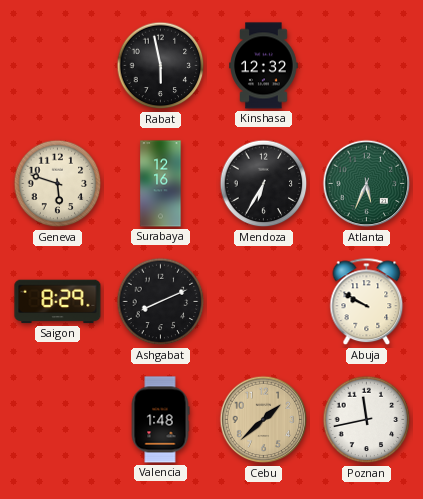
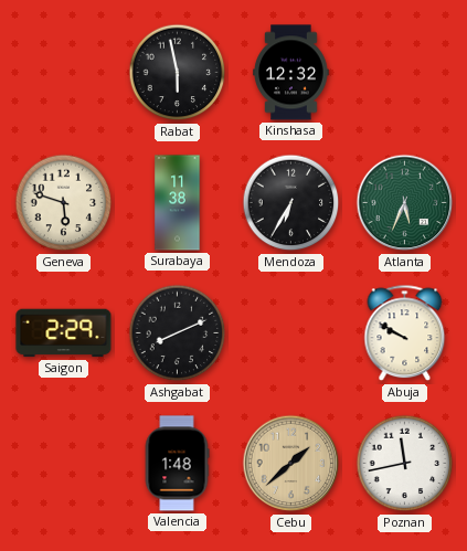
Surabaya: 12:16 -> 11:38 (178, 203)
Saigon: 8:29 -> 2:29 (64, 333)
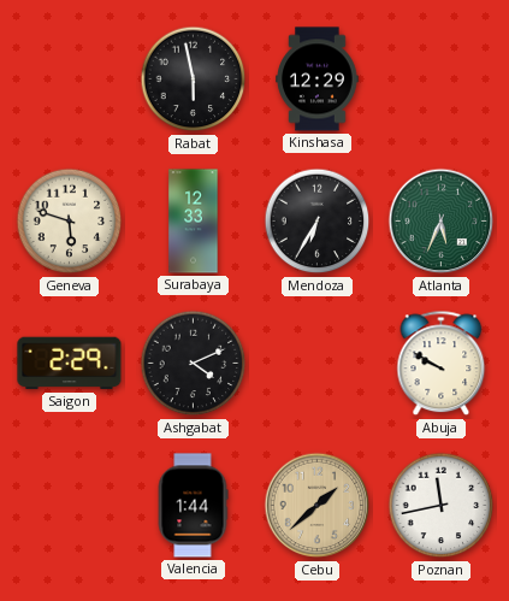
Kinshasa: 12:32 -> 12:29 (318, 79)
Surabaya: 11:38 -> 12:33 (194, 222)
Ashgabat: 8:11 -> 4:11 (194, 364)
Valencia: 1:48 -> 1:44 (193, 506)
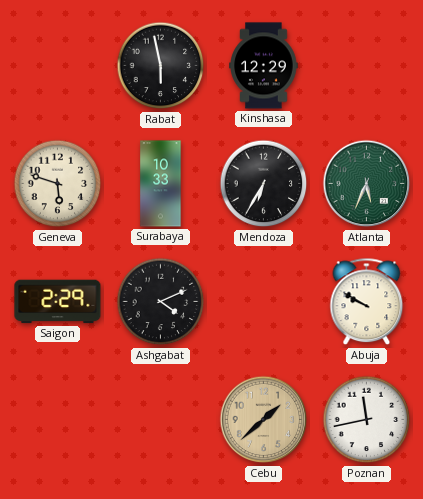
Surabaya: 12:33 -> 10:33 (161, 184)
Valencia: 1:44 -> none (193, 506)
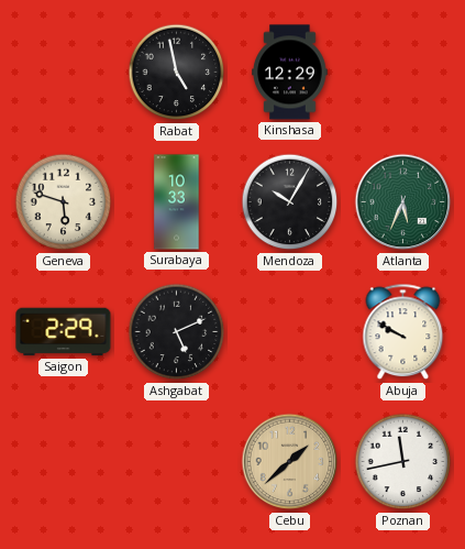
Rabat: 5:58 -> 4:58 (177, 73)
Mendoza: 6:35 -> 10:05 (290, 202)
Ashgabat: 4:11 -> 5:11 (177, 332)
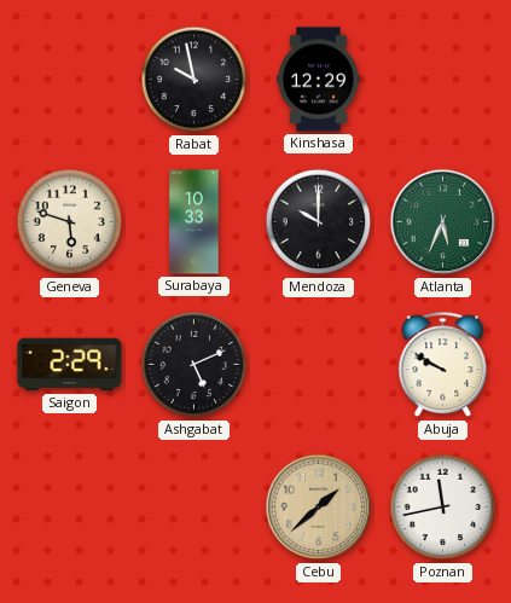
Rabat: 4:58 -> 9:58 (194, 80)
Mendoza: 10:05 -> 10:00 (319, 222)
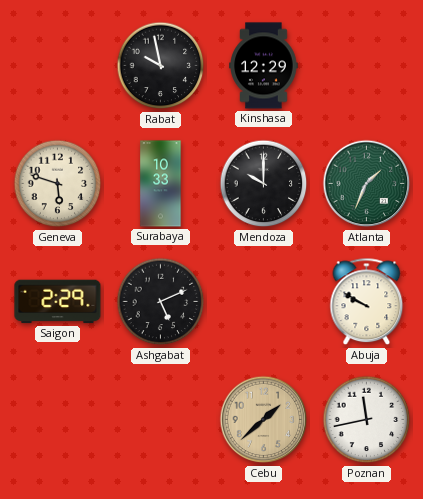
Atlanta: 5:34 -> 1:34 (367, 184)
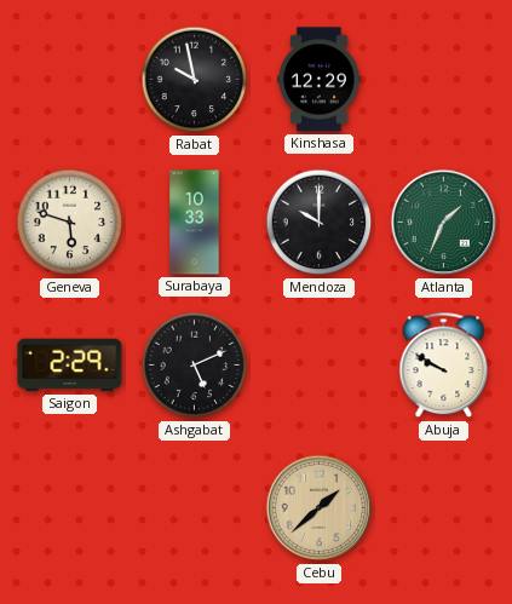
Poznan: 11:43 -> none (367, 420)
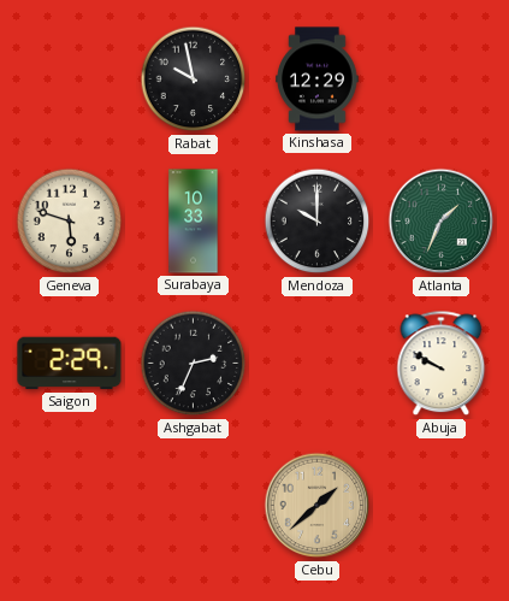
Ashgabat: 5:11 -> 2:34 (194, 364)
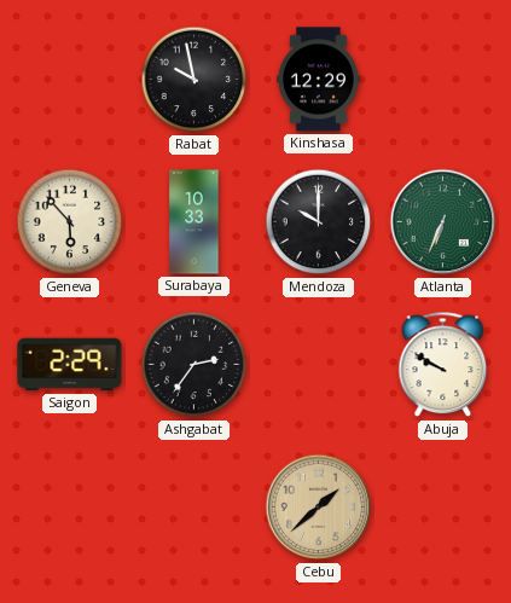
Geneva: 5:48 -> 5:53 (70, 222)
Atlanta: 1:34 -> 6:34 (443, 222)
Ashgabat: 2:34 -> 2:36 (194, 365)
